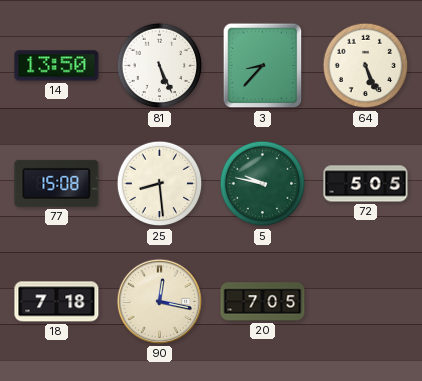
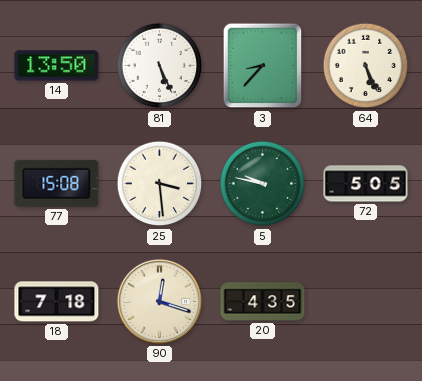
25: 8:29 -> 3:29 (160, 184)
90: 12:17 -> 12:18 (159, 301)
20: 7:05 -> 4:35 (263, 302)
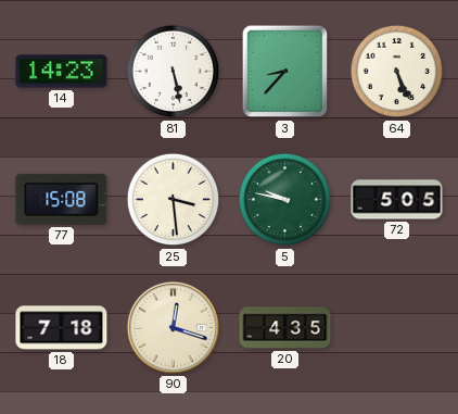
14: 13:50 -> 14:23 (62, 72)
81: 5:26 -> 5:28 (174, 72)
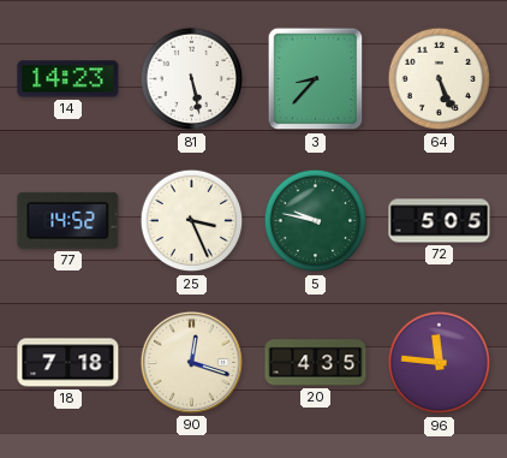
77: 15:08 -> 14:52 (68, 220)
25: 3:29 -> 3:26 (192, 221)
96: none -> 11:46 (440, 363)
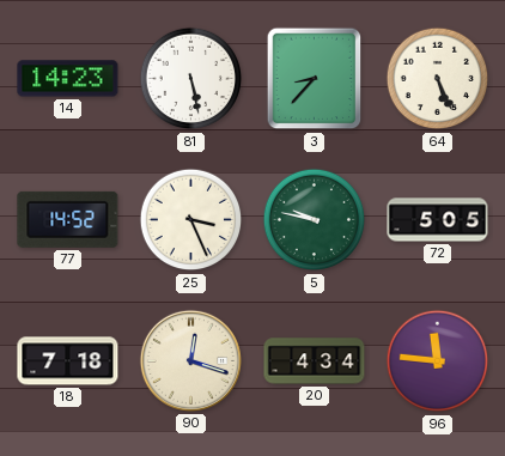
20: 4:35 -> 4:34 (315, 361)
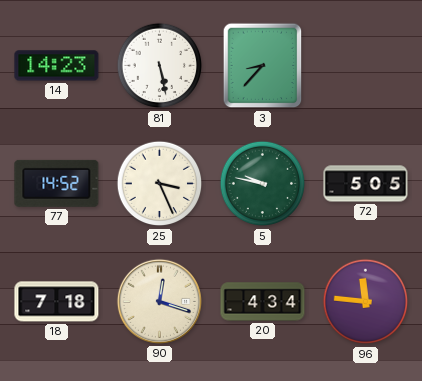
64: 5:26 -> none (438, 79)
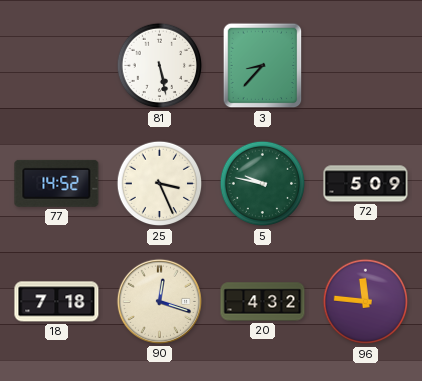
14: 14:23 -> none (57, 66)
72: 5:05 -> 5:09 (366, 184)
20: 4:34 -> 4:32 (263, 302)
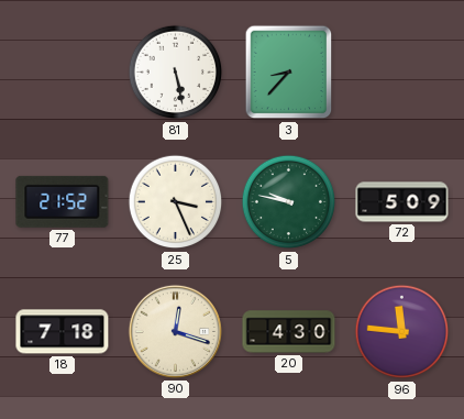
77: 14:52 -> 21:52 (63, 201)
20: 4:32 -> 4:30 (289, 332)
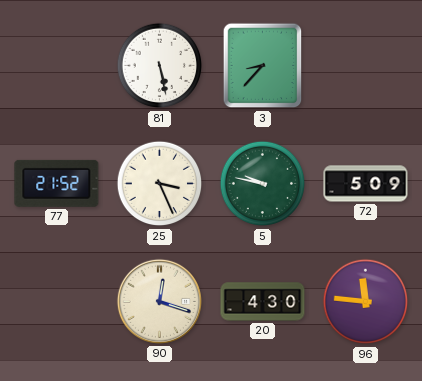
18: 7:18 -> none (63, 332)
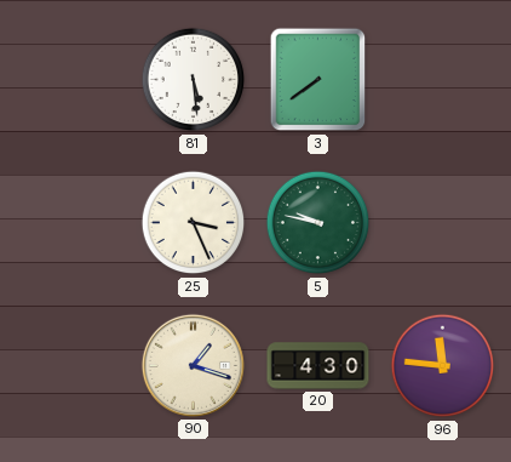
81: 5:28 -> 5:29 (194, 80)
3: 8:37 -> 7:39 (318, 80)
77: 21:52 -> none (57, 183)
72: 5:09 -> none (366, 184)
90: 12:18 -> 1:18 (193, 365)
